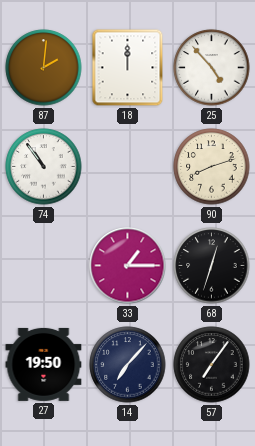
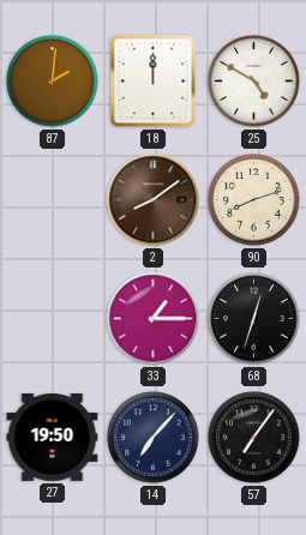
25: 4:53 -> 4:50 (254, 82)
74: 10:54 -> none (44, 167)
2: none -> 8:09 (154, 200)
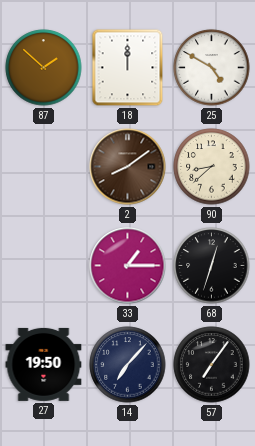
87: 2:01 -> 1:52 (44, 68)
90: 8:12 -> 8:38 (212, 167)
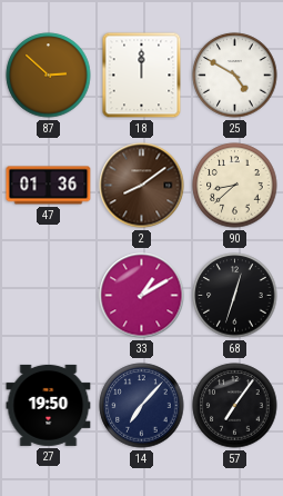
87: 1:52 -> 2:52 (49, 76)
47: none -> 01:36 (49, 186)
33: 1:15 -> 1:10 (142, 296)
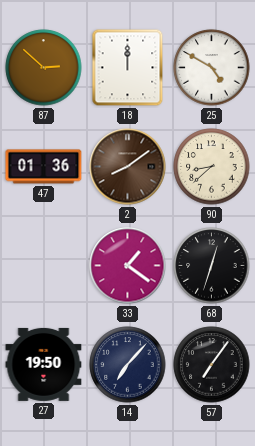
33: 1:10 -> 1:21 (128, 266)
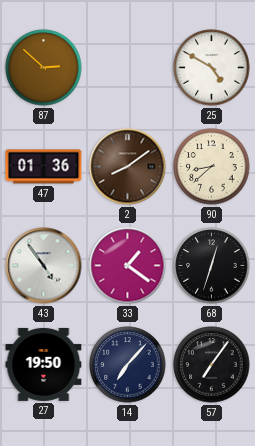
18: 12:00 -> none (128, 68)
43: none -> 4:54 (44, 266)
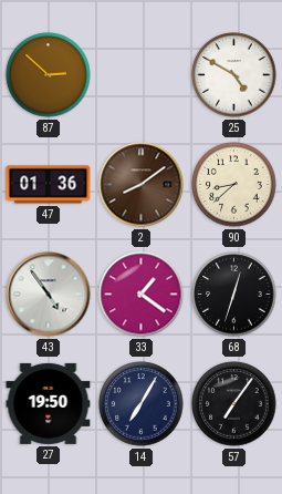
14: 7:07 -> 7:05 (142, 404)
